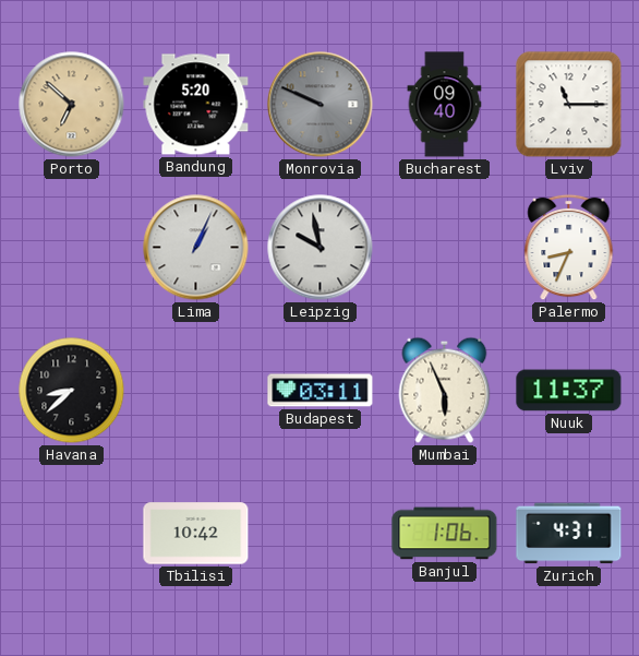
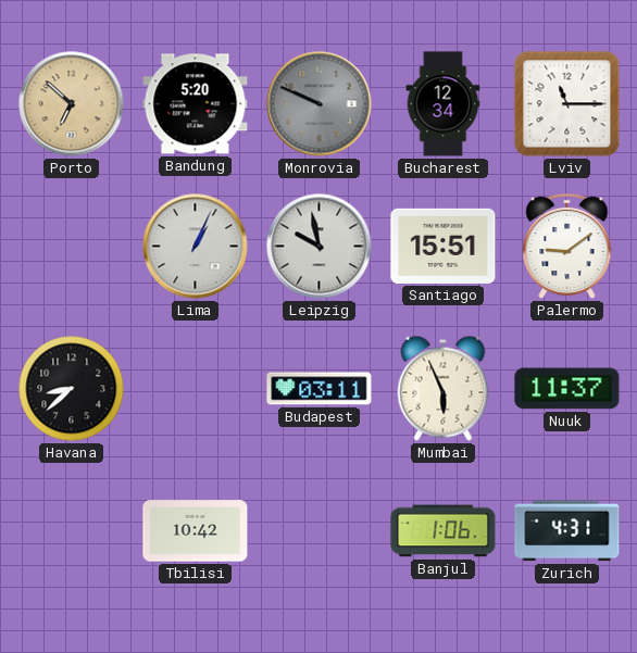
Bucharest: 09:40 -> 12:34 (444, 104)
Santiago: none -> 15:51 (444, 246)
Palermo: 8:34 -> 9:09 (567, 247)
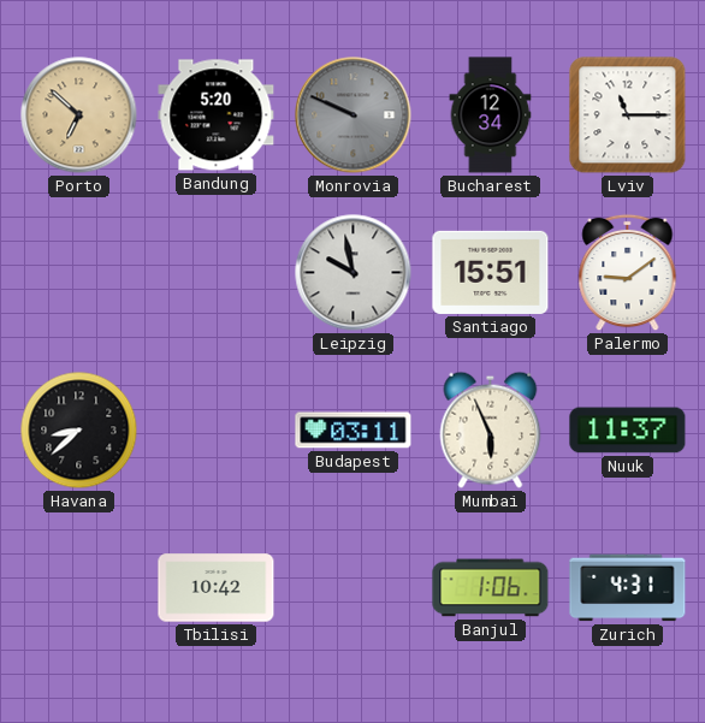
Lima: 1:04 -> none (196, 247)
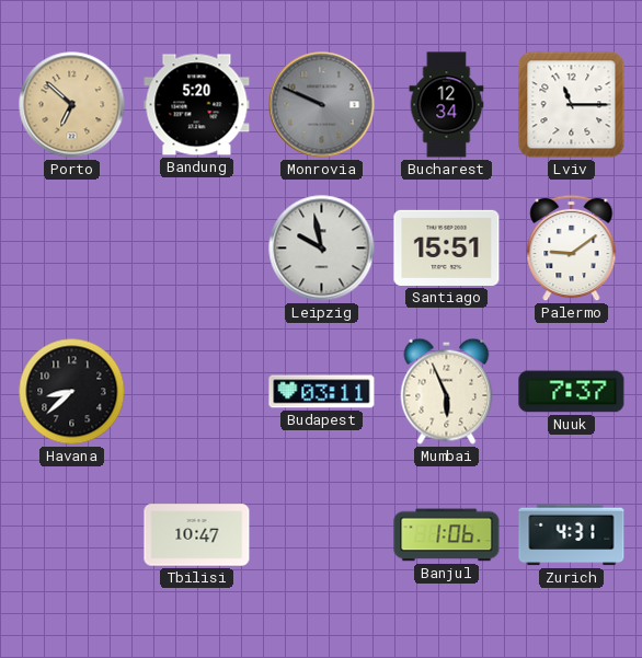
Nuuk: 11:37 -> 7:37 (572, 392)
Tbilisi: 10:42 -> 10:47 (197, 535)
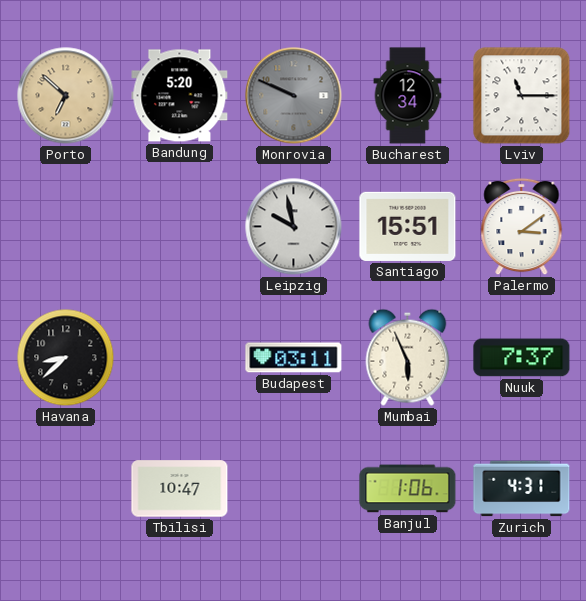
Palermo: 9:09 -> 3:09 (522, 227)
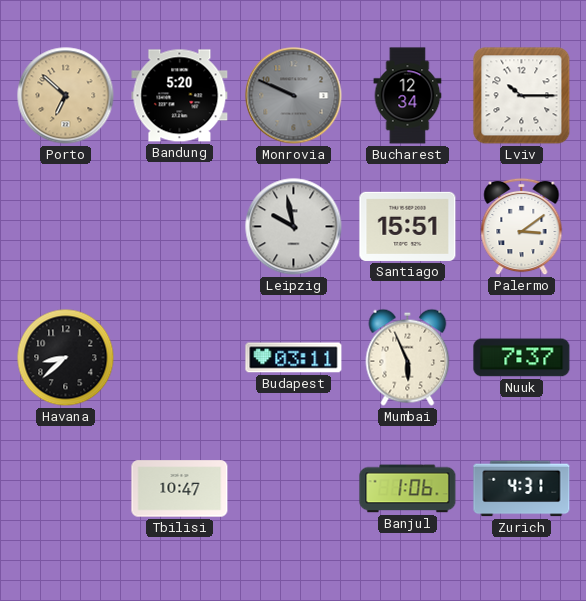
Lviv: 11:15 -> 10:15 (522, 96)
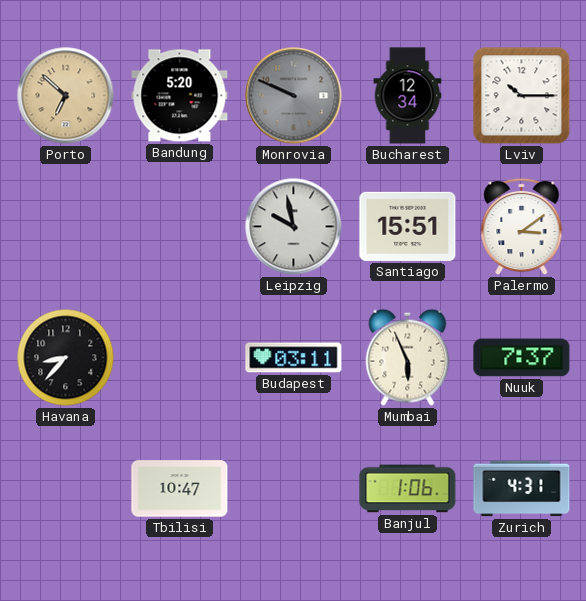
Havana: 8:38 -> 8:37 (66, 358)
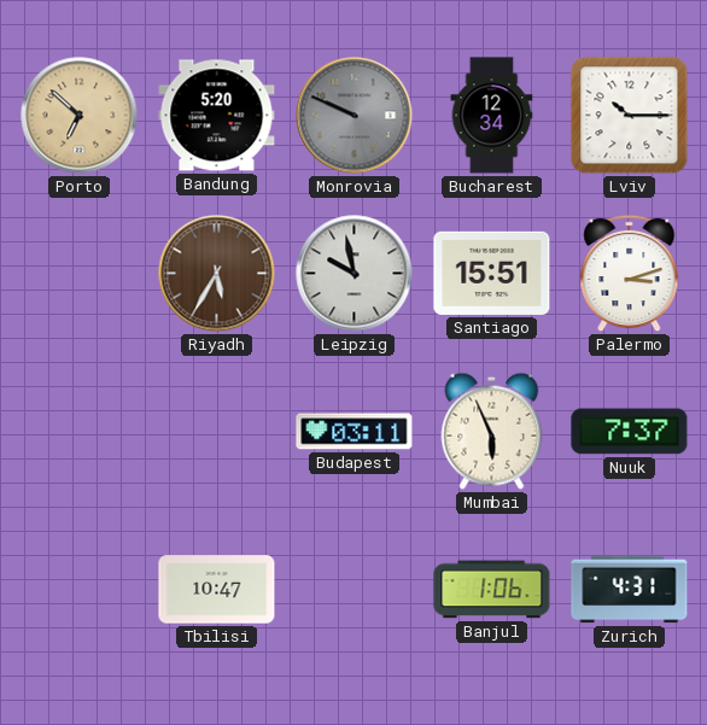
Riyadh: none -> 5:35 (217, 274)
Palermo: 3:09 -> 3:12 (630, 274)
Havana: 8:37 -> none (66, 358)
